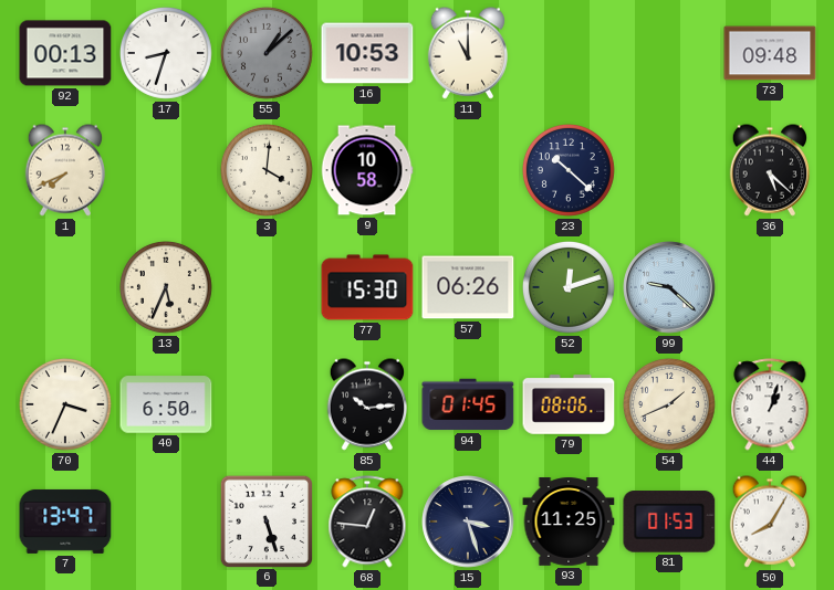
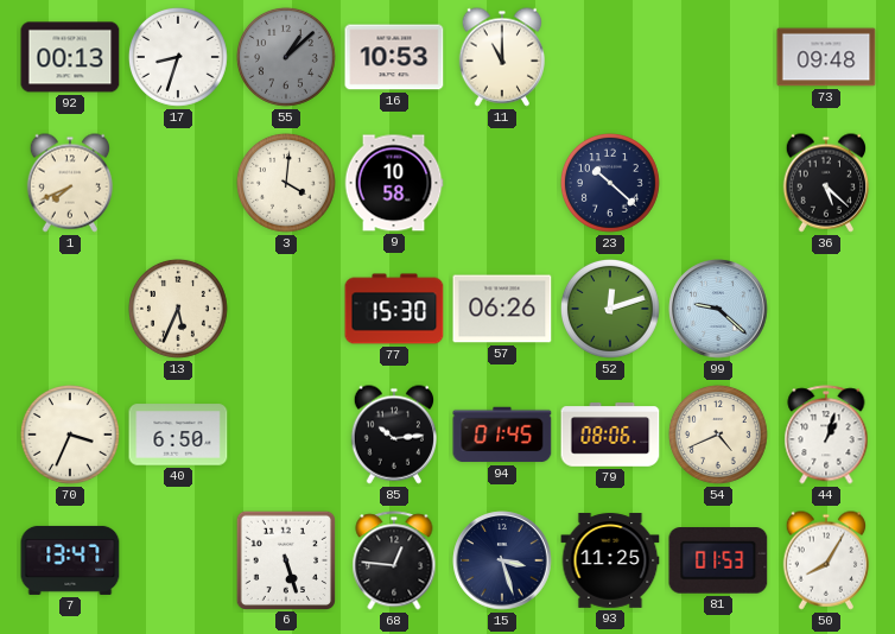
54: 1:41 -> 4:41 (718, 435)
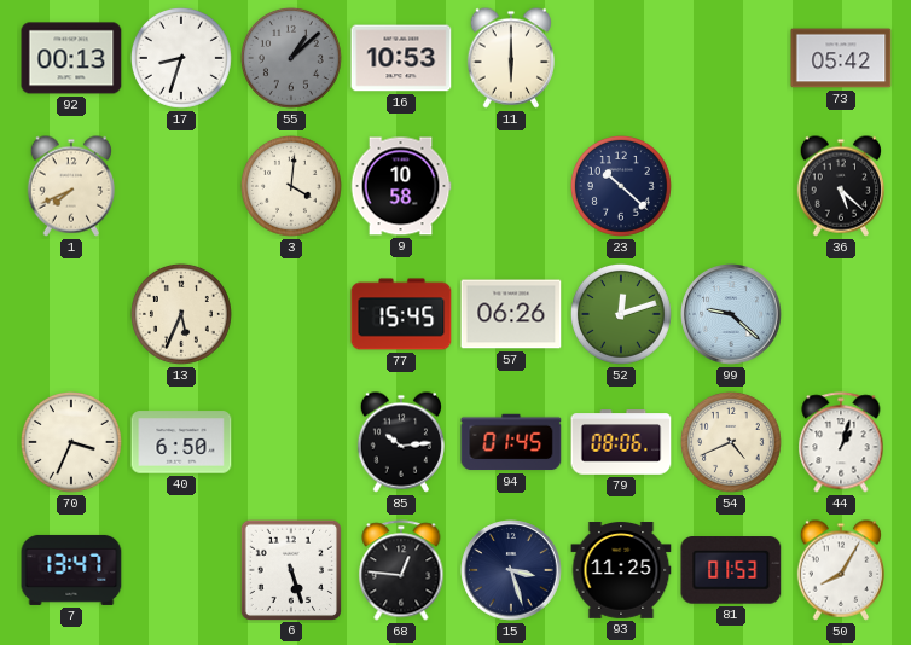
11: 11:00 -> 6:00 (510, 58)
73: 09:48 -> 05:42 (841, 58)
77: 15:30 -> 15:45 (401, 314)
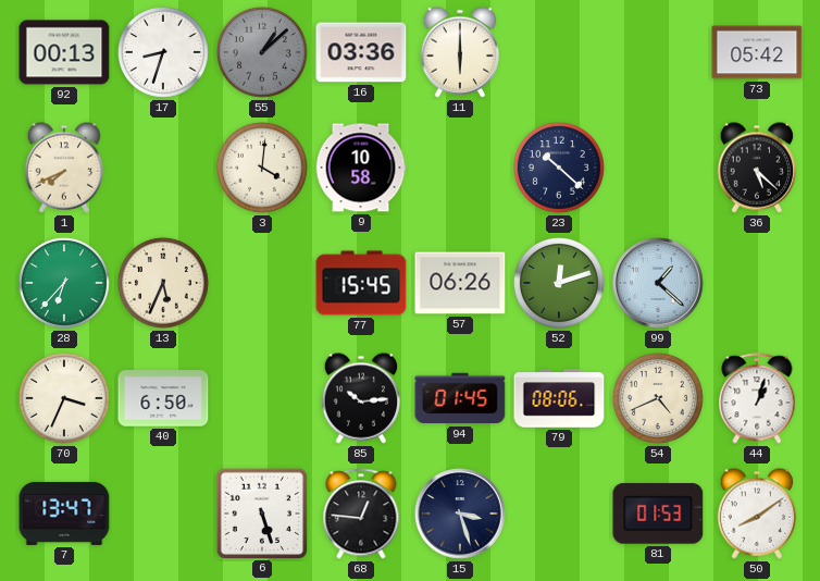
16: 10:53 -> 03:36 (361, 52)
28: none -> 6:37 (64, 283)
99: 9:22 -> 1:22 (658, 283)
93: 11:25 -> none (621, 570)
50: 8:05 -> 8:09 (756, 514)
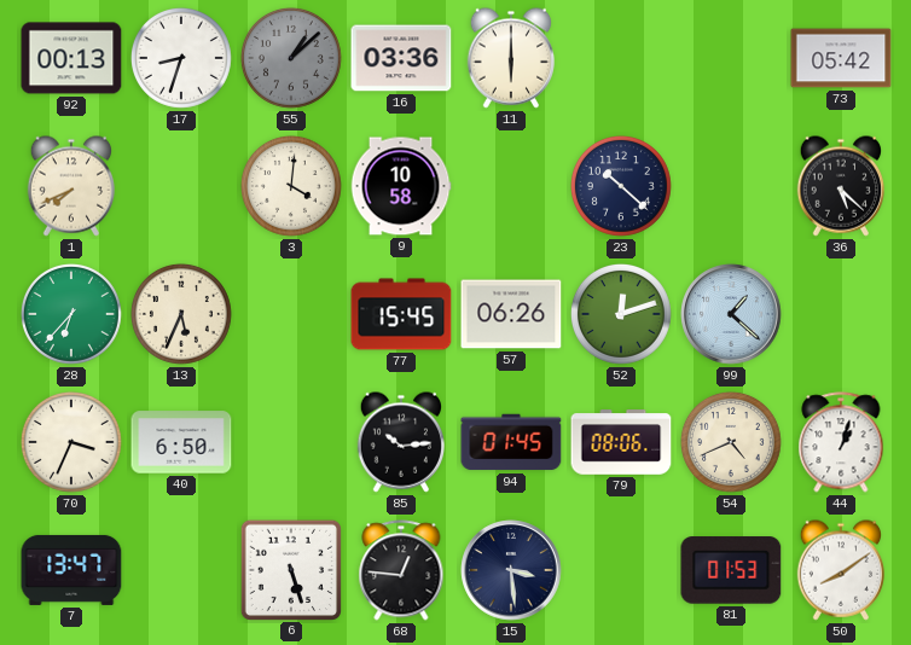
15: 3:27 -> 3:29 (511, 570)
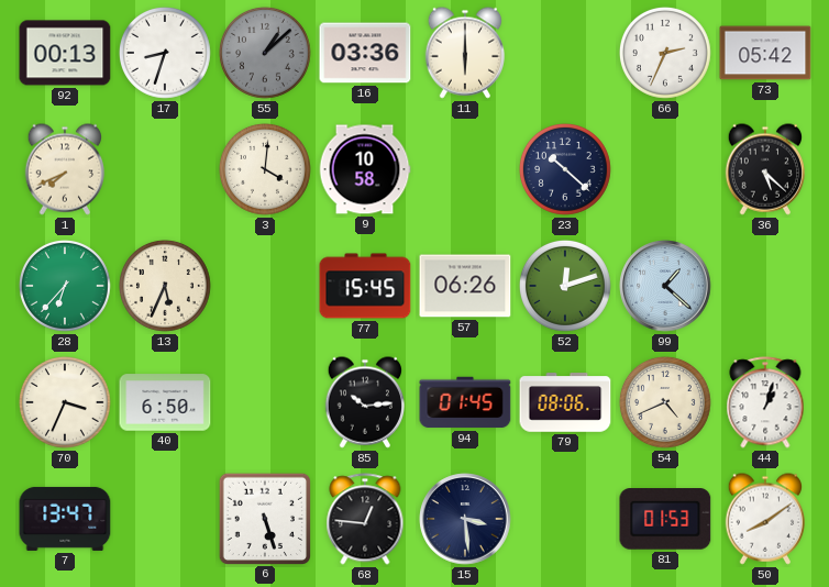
66: none -> 2:34 (665, 53)
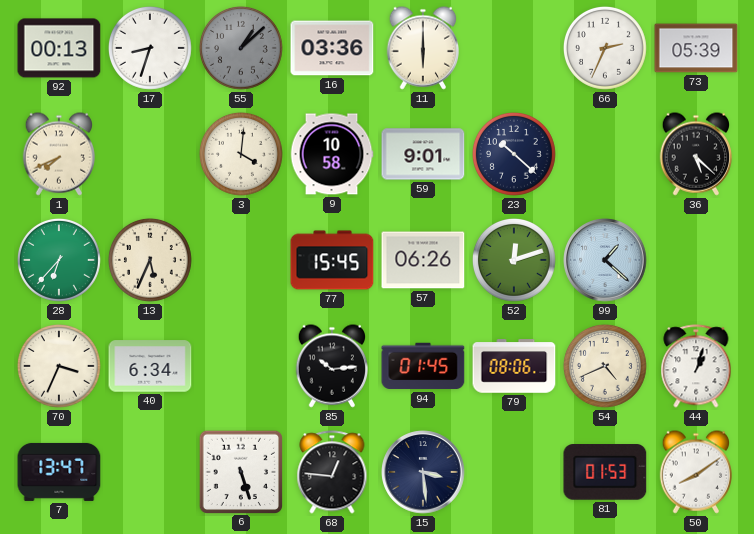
73: 05:42 -> 05:39 (696, 48)
59: none -> 9:01 (423, 154)
40: 6:50 -> 6:34 (150, 366)
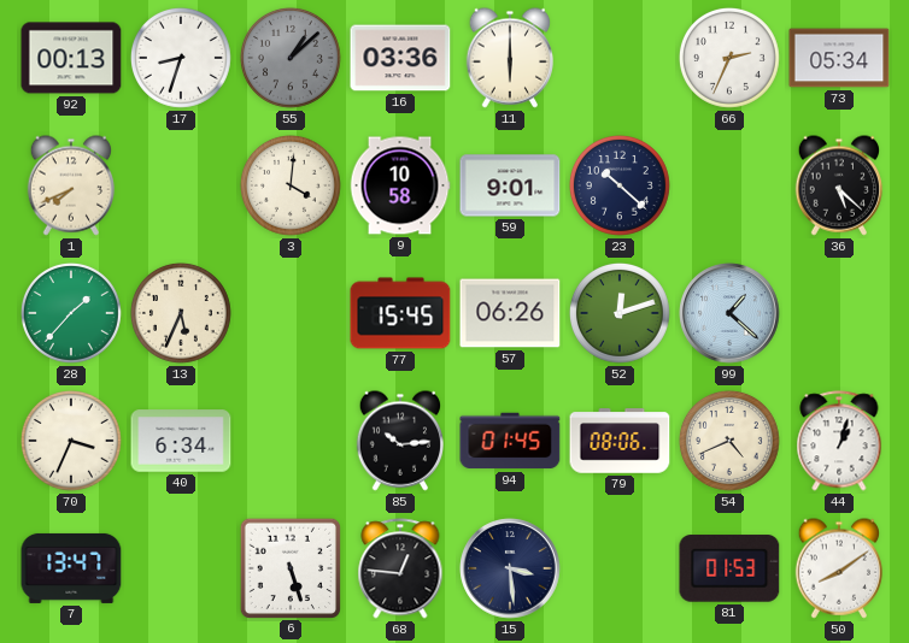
73: 05:39 -> 05:34 (839, 58)
28: 6:37 -> 1:37 (71, 313)
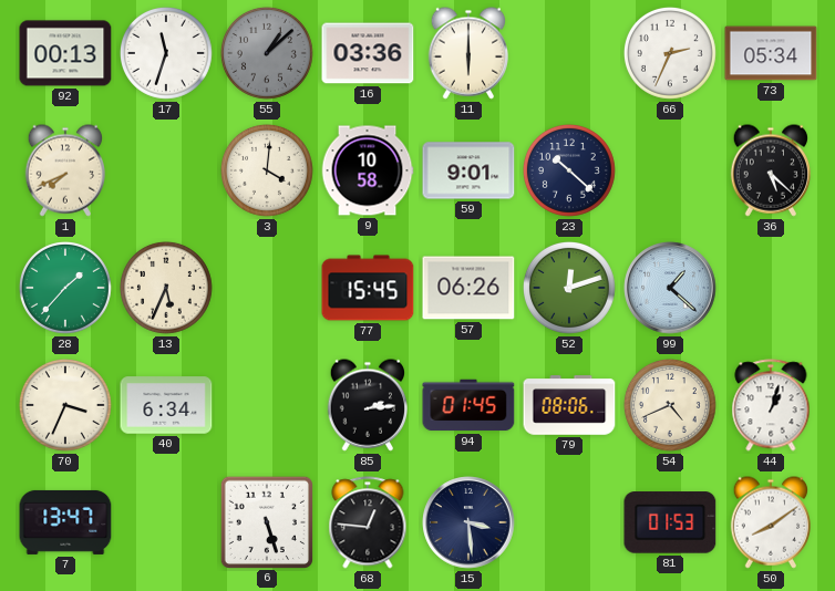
17: 8:33 -> 11:33 (166, 53)
85: 10:14 -> 2:14 (367, 405)
